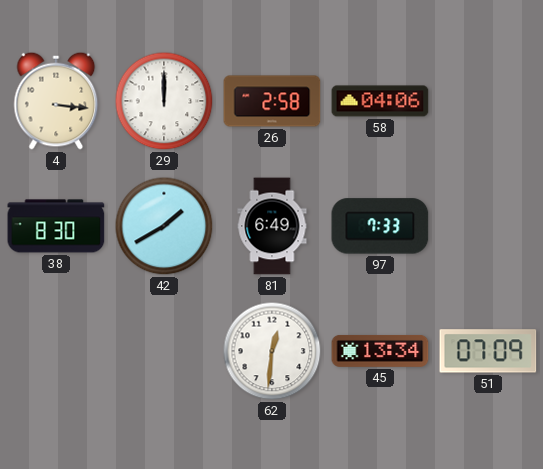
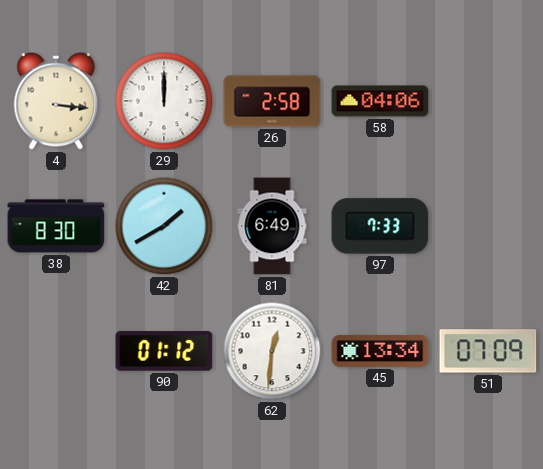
90: none -> 01:12 (164, 351)
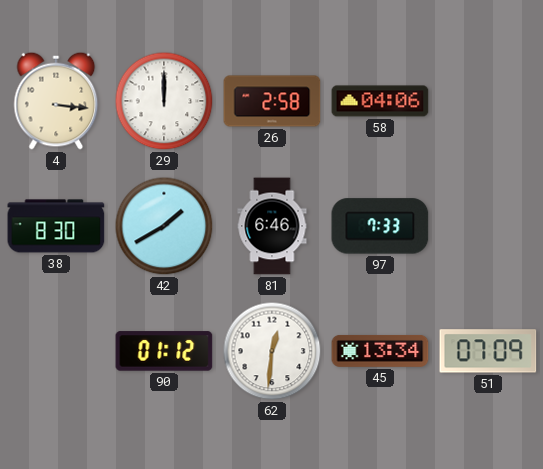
81: 6:49 -> 6:46 (272, 226)
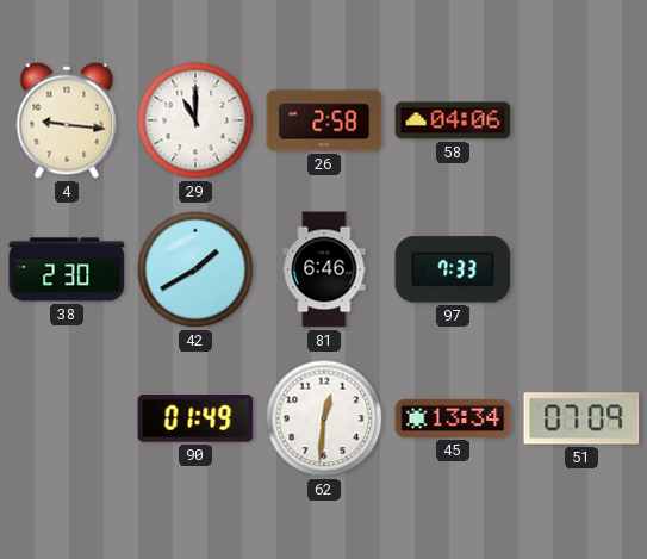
4: 3:16 -> 9:16 (67, 120)
29: 12:00 -> 11:00 (195, 120)
38: 8:30 -> 2:30 (67, 269)
90: 01:12 -> 01:49 (195, 418)
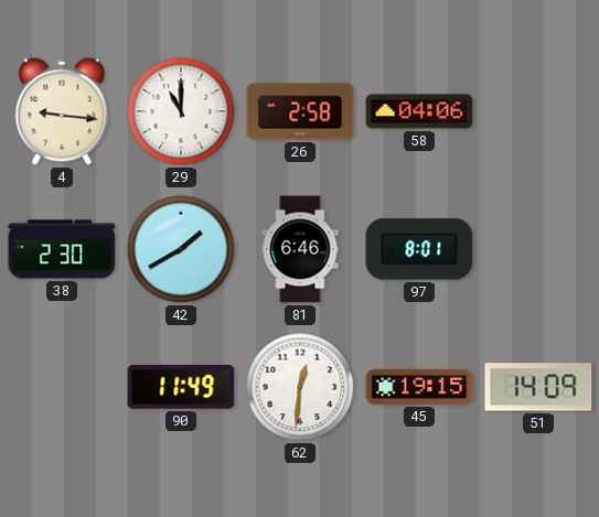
97: 7:33 -> 8:01 (419, 249)
90: 01:49 -> 11:49 (181, 387)
45: 13:34 -> 19:15 (419, 387)
51: 07:09 -> 14:09 (538, 387)
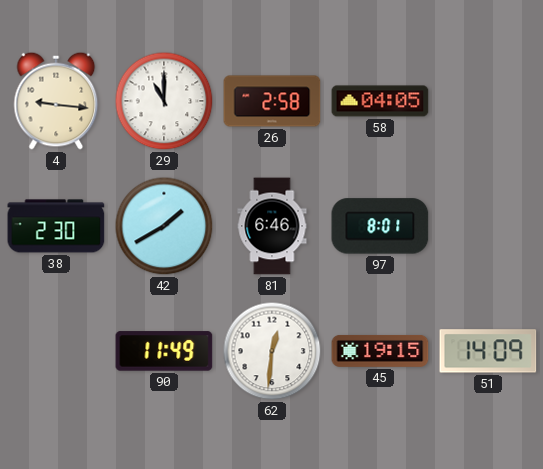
58: 04:06 -> 04:05 (380, 101)
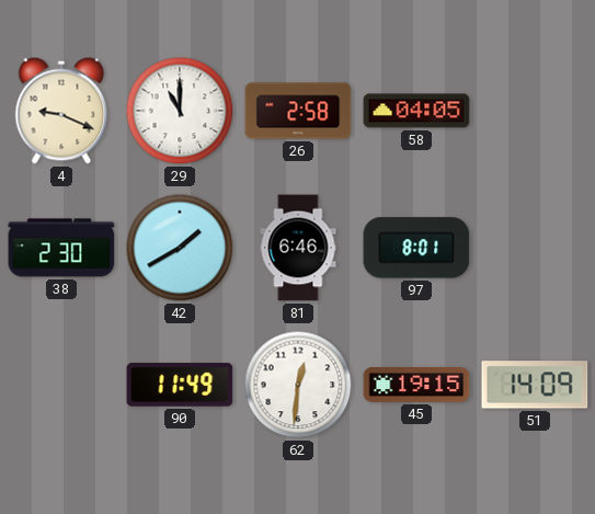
4: 9:16 -> 9:19 (61, 111)
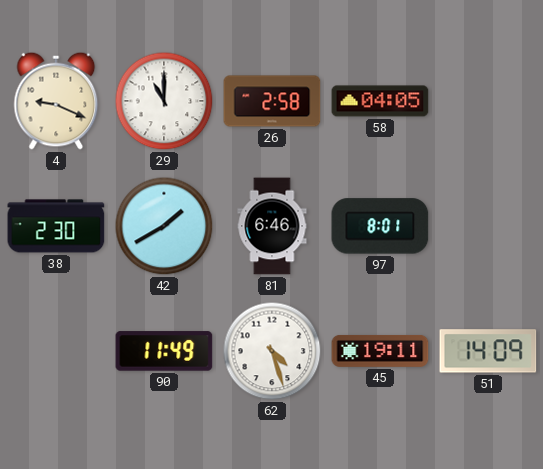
62: 12:31 -> 4:27 (272, 351)
45: 19:15 -> 19:11 (380, 351)
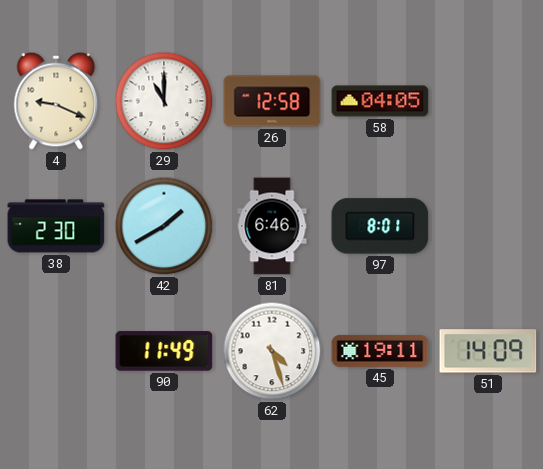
26: 2:58 -> 12:58 (272, 101)
